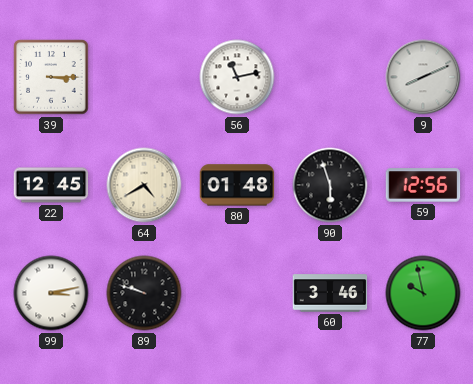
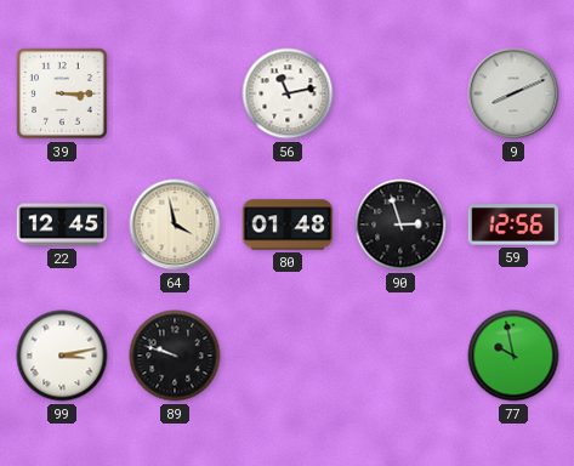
64: 4:40 -> 3:58 (175, 225)
90: 5:57 -> 2:57 (400, 225)
60: 3:46 -> none (330, 293)
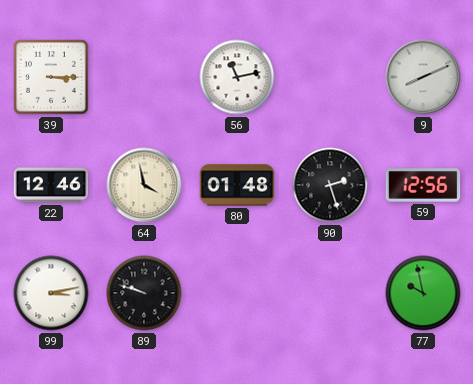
22: 12:45 -> 12:46 (51, 185)
90: 2:57 -> 2:27 (330, 185)
